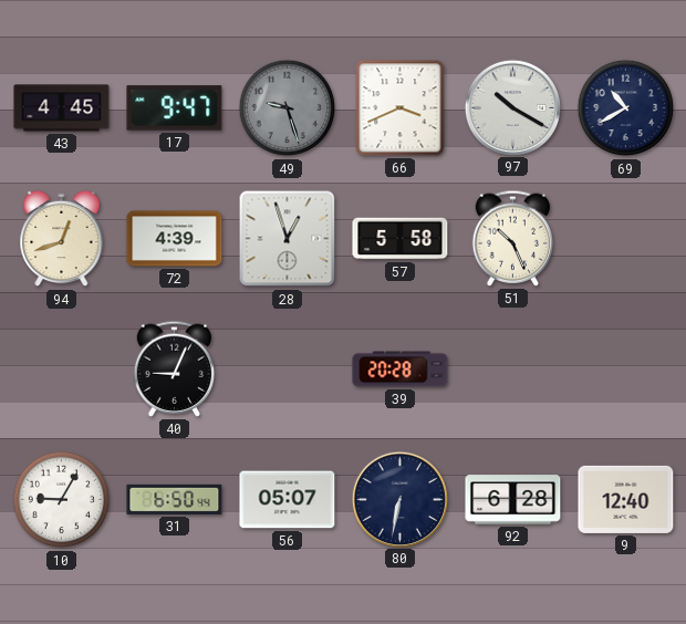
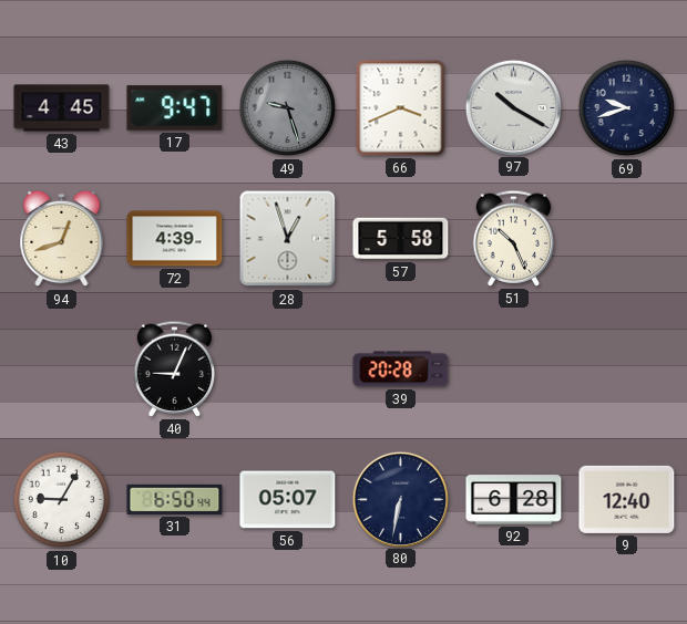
69: 10:40 -> 9:42 (627, 108)
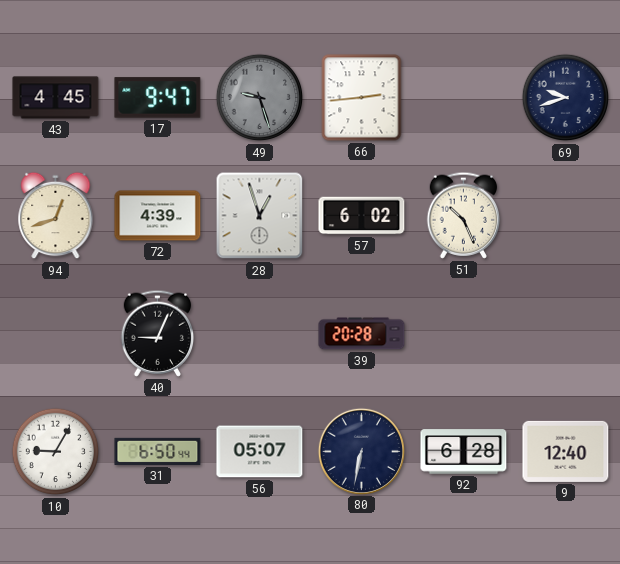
66: 3:41 -> 2:44 (362, 98)
97: 10:20 -> none (513, 107)
57: 5:58 -> 6:02 (362, 216)
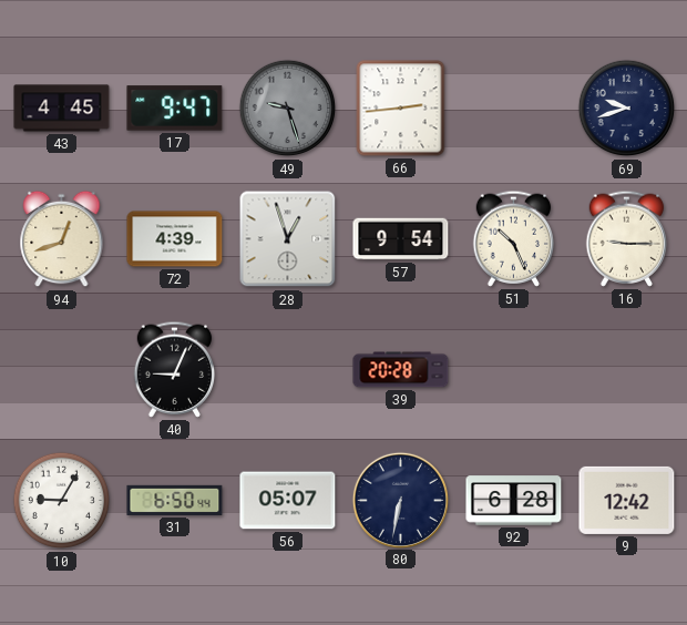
57: 6:02 -> 9:54 (401, 239)
16: none -> 9:15 (627, 238)
9: 12:40 -> 12:42 (627, 500)
